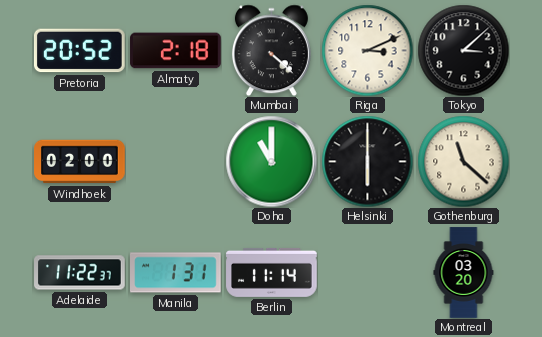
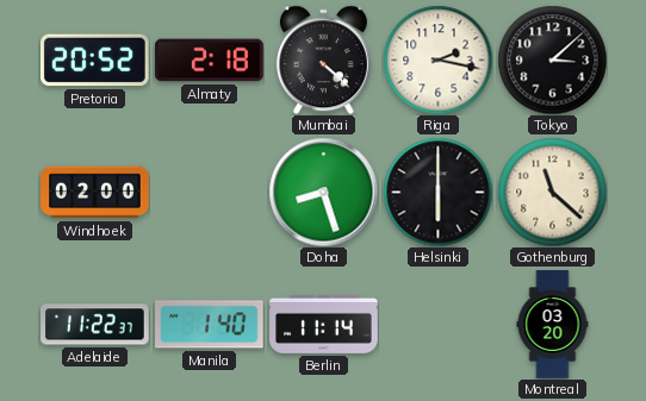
Riga: 3:11 -> 2:17 (437, 59)
Doha: 11:00 -> 8:27 (323, 192)
Manila: 1:31 -> 1:40 (210, 325)
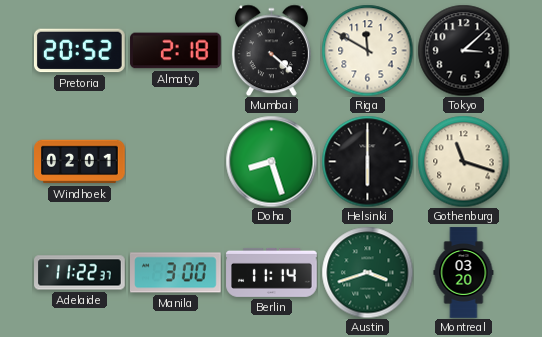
Riga: 2:17 -> 11:50 (367, 50)
Windhoek: 02:00 -> 02:01 (80, 162)
Gothenburg: 11:22 -> 11:18 (463, 161)
Manila: 1:40 -> 3:00 (176, 273)
Austin: none -> 3:42 (367, 272)
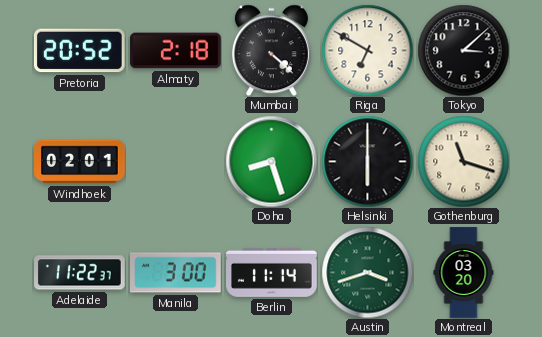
Riga: 11:50 -> 6:50 (367, 50)
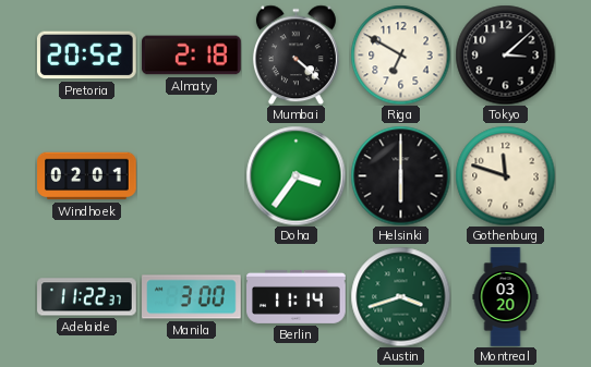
Doha: 8:27 -> 3:36 (295, 175)
Gothenburg: 11:18 -> 11:48 (505, 175)
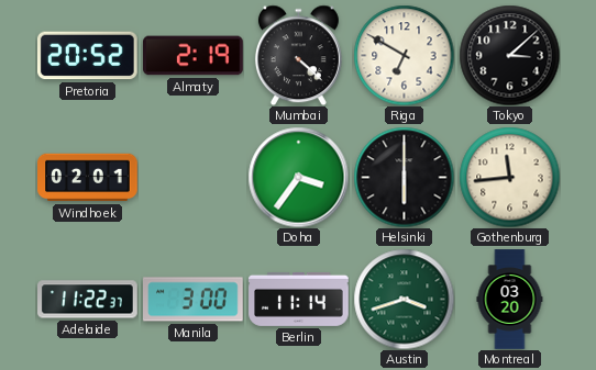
Almaty: 2:18 -> 2:19 (194, 56)
Gothenburg: 11:48 -> 11:44 (509, 177)
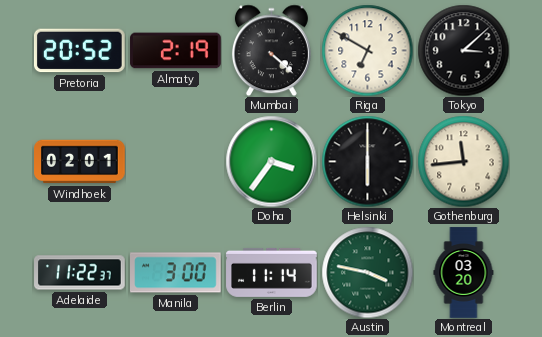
Austin: 3:42 -> 3:47 (367, 272)
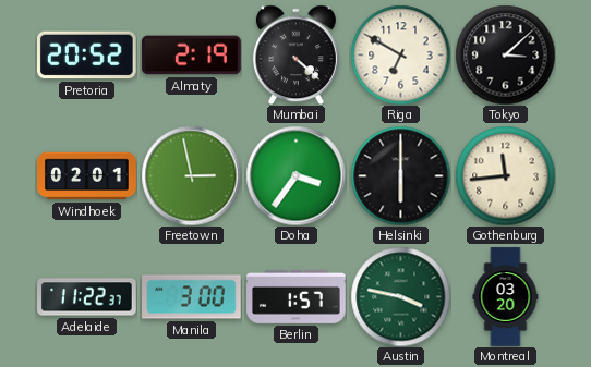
Freetown: none -> 2:58 (191, 175)
Berlin: 11:14 -> 1:57 (297, 296)
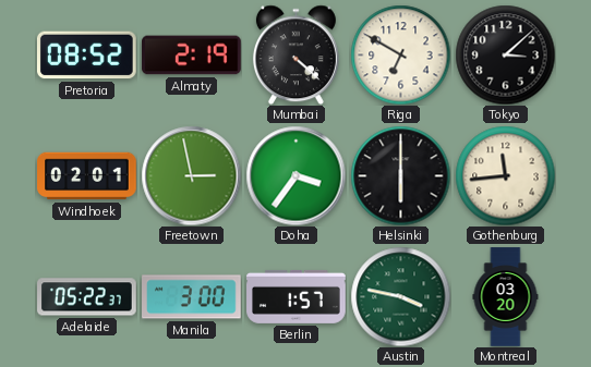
Pretoria: 20:52 -> 08:52 (87, 56)
Adelaide: 11:22 -> 05:22 (87, 297)
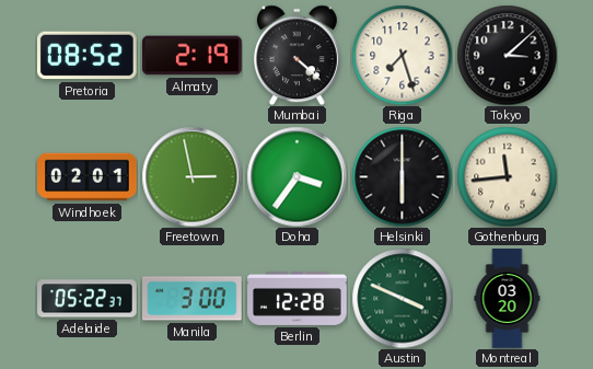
Riga: 6:50 -> 7:27 (402, 55)
Berlin: 1:57 -> 12:28 (298, 298)
Austin: 3:47 -> 3:49 (402, 298)
